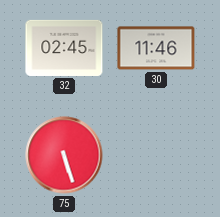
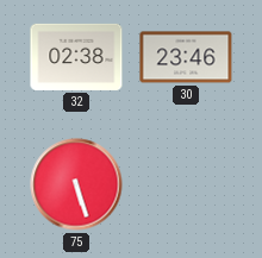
32: 02:45 -> 02:38 (76, 57)
30: 11:46 -> 23:46 (186, 57)
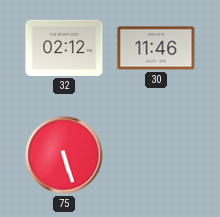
32: 02:38 -> 02:12 (64, 48)
30: 23:46 -> 11:46 (156, 48)
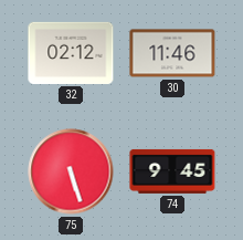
74: none -> 9:45 (172, 171)
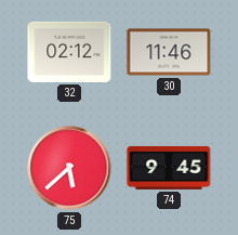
75: 5:27 -> 5:38 (69, 168)
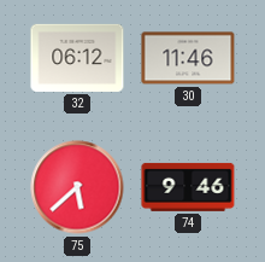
32: 02:12 -> 06:12 (77, 58)
74: 9:45 -> 9:46 (188, 187)
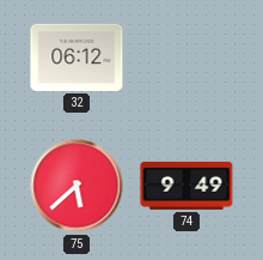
30: 11:46 -> none (188, 58)
74: 9:46 -> 9:49 (186, 186)
